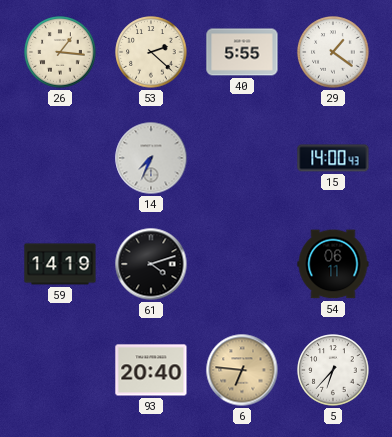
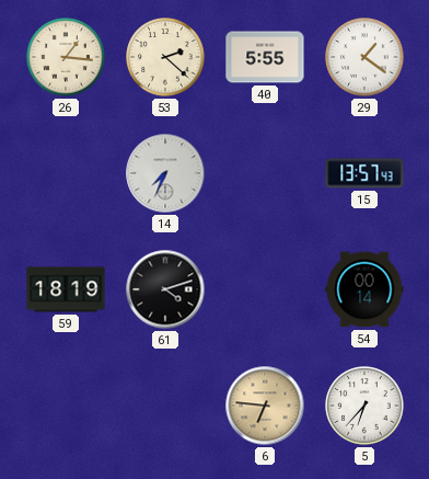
15: 14:00 -> 13:57 (364, 173)
59: 14:19 -> 18:19 (66, 289)
54: 06:11 -> 00:14 (364, 289)
93: 20:40 -> none (151, 370)
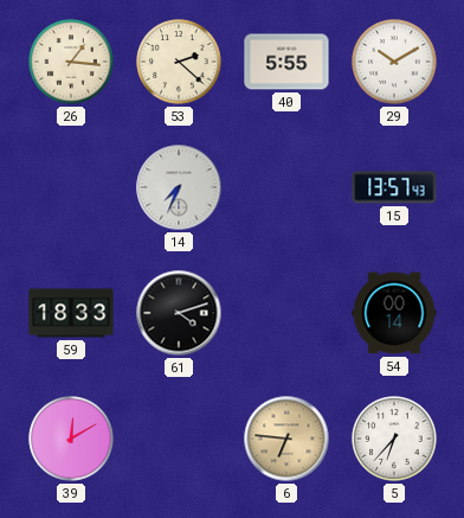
29: 1:21 -> 10:10 (394, 62)
59: 18:19 -> 18:33 (71, 313)
39: none -> 12:10 (71, 439)
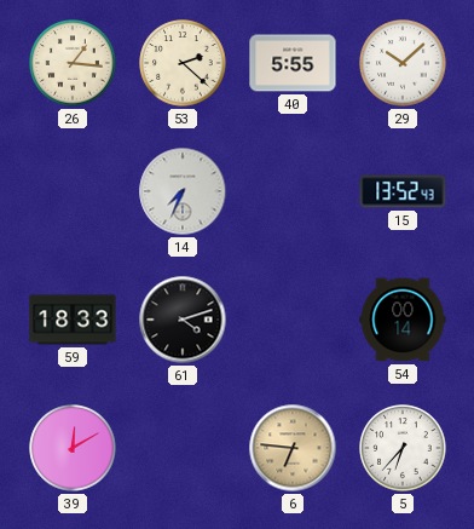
29: 10:10 -> 10:08 (403, 63)
15: 13:57 -> 13:52 (403, 191)
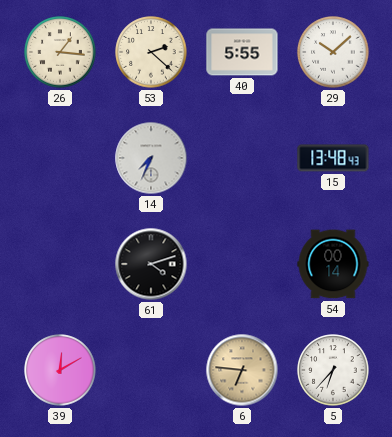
15: 13:52 -> 13:48 (333, 158)
59: 18:33 -> none (73, 320)
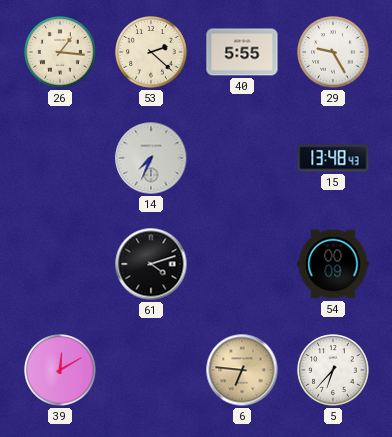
29: 10:08 -> 9:25 (333, 52)
54: 00:14 -> 00:09 (333, 264)
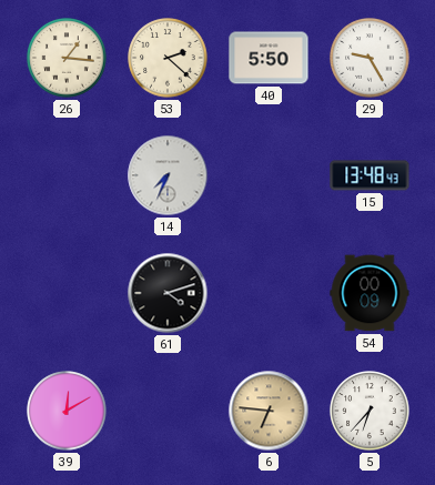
40: 5:55 -> 5:50 (269, 58)
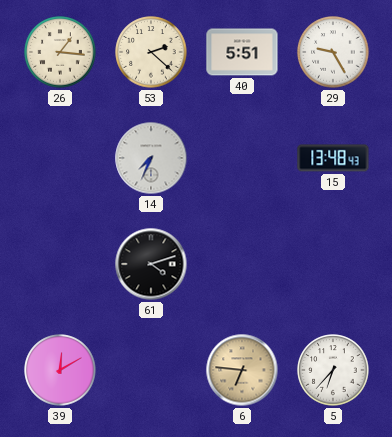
40: 5:50 -> 5:51 (242, 52)
54: 00:09 -> none (370, 293)
